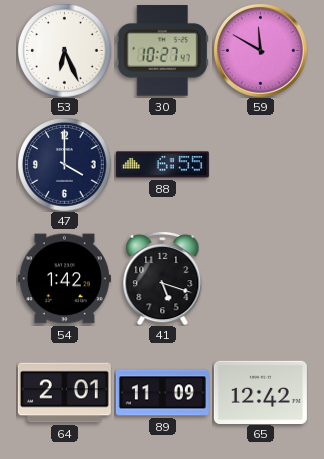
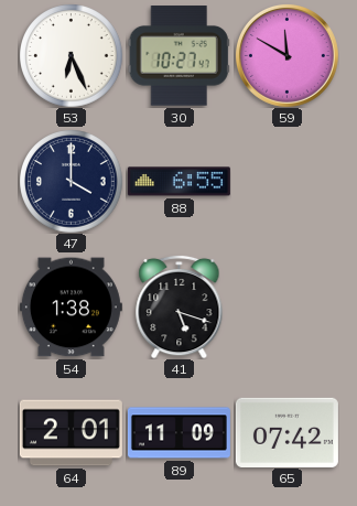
54: 1:42 -> 1:38 (71, 308)
65: 12:42 -> 07:42 (286, 432)
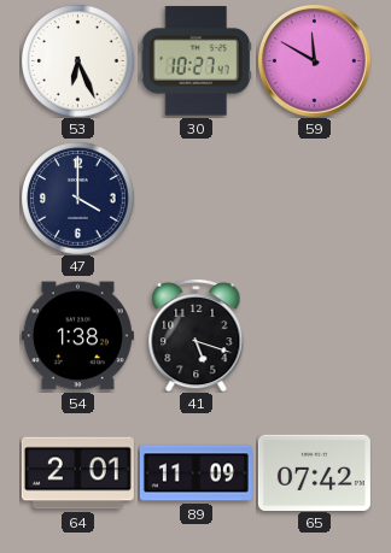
88: 6:55 -> none (178, 182)
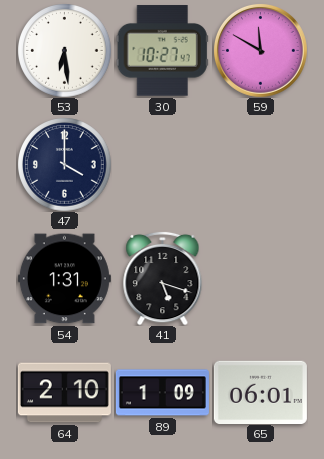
53: 6:26 -> 6:29 (64, 50)
54: 1:38 -> 1:31 (64, 279)
64: 2:01 -> 2:10 (64, 393)
89: 11:09 -> 1:09 (162, 393)
65: 07:42 -> 06:01 (260, 392)
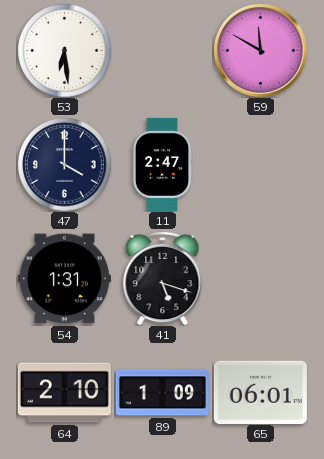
30: 10:27 -> none (162, 51)
11: none -> 2:47 (162, 164)
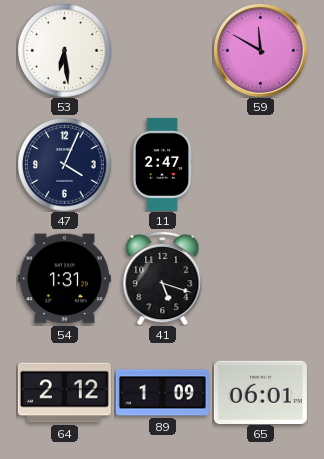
47: 4:00 -> 4:04 (64, 164)
64: 2:10 -> 2:12 (64, 393)
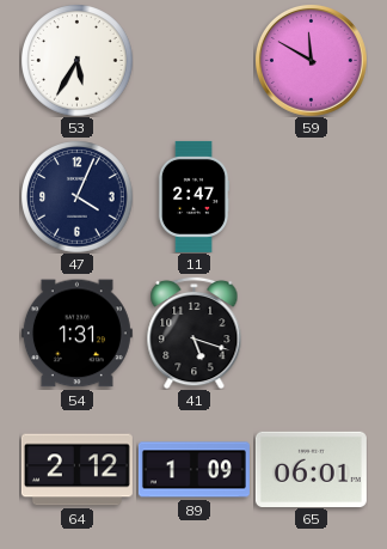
53: 6:29 -> 5:35 (76, 60)
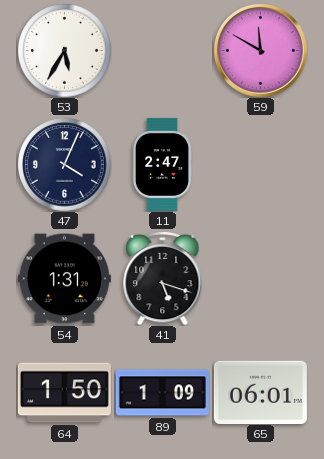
64: 2:12 -> 1:50 (64, 393)
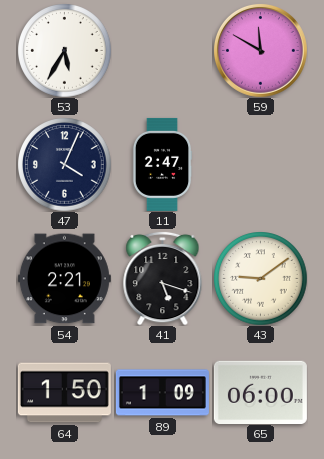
54: 1:31 -> 2:21 (64, 279)
43: none -> 9:09 (260, 278)
65: 06:01 -> 06:00 (260, 392)
